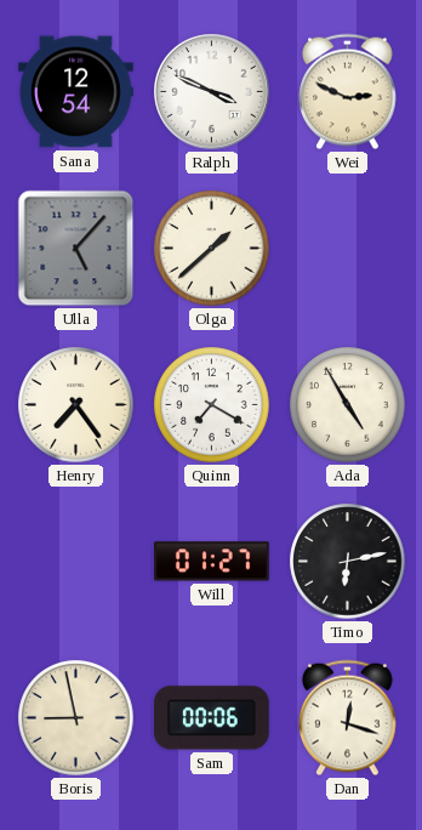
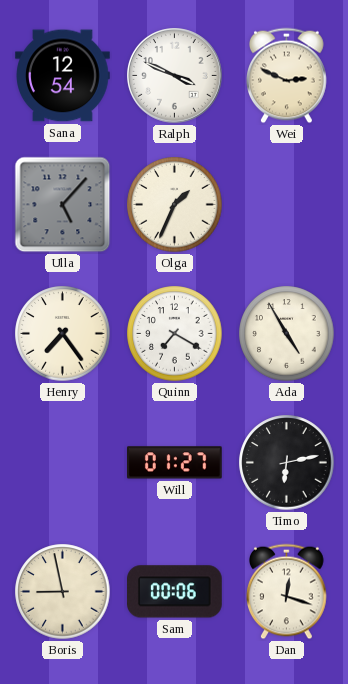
Olga: 1:38 -> 1:34 (175, 205)
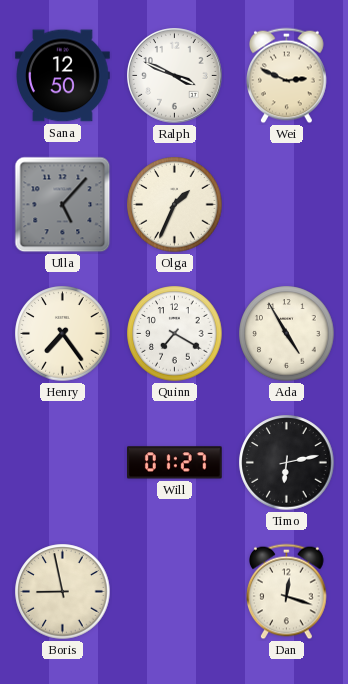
Sana: 12:54 -> 12:50 (63, 76)
Sam: 00:06 -> none (175, 592)
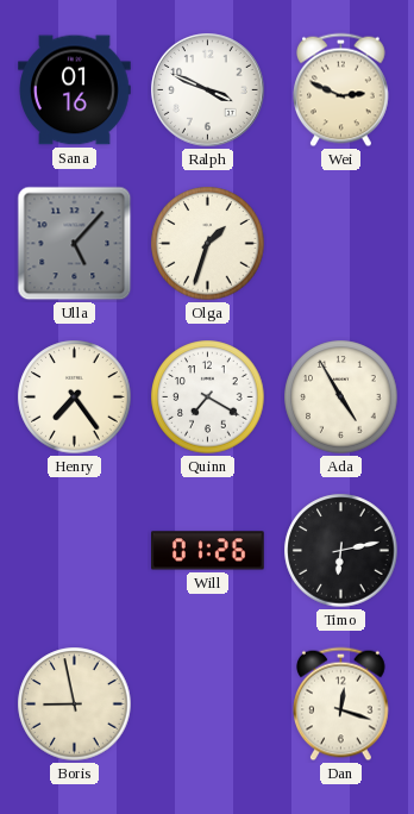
Sana: 12:50 -> 01:16 (75, 90)
Olga: 1:34 -> 1:33 (208, 244)
Will: 01:27 -> 01:26 (208, 551)
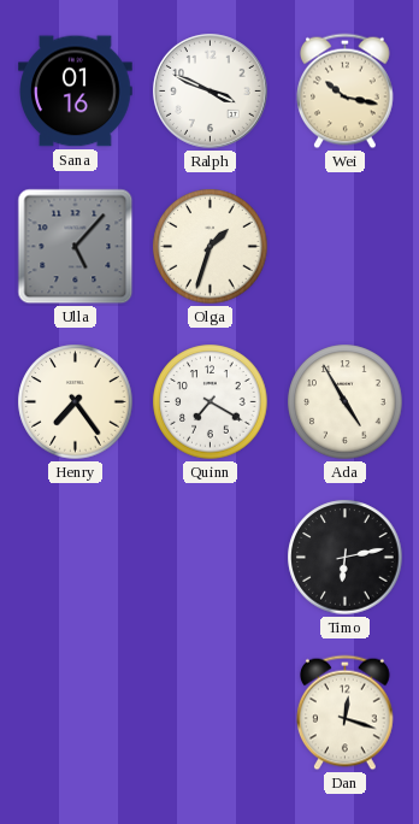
Wei: 2:49 -> 10:17 (346, 92)
Will: 01:26 -> none (208, 551)
Boris: 8:58 -> none (75, 705)
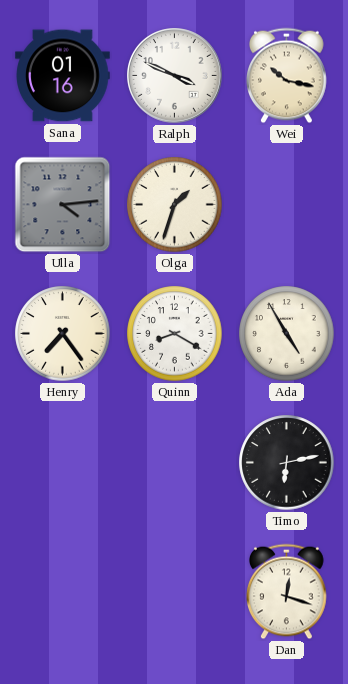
Ulla: 5:07 -> 4:14 (63, 205)
Quinn: 7:20 -> 8:20 (175, 334)
